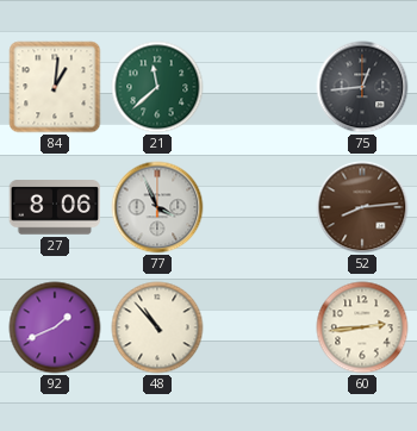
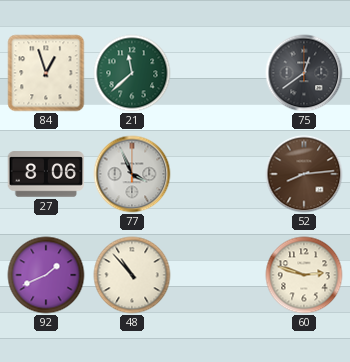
84: 1:01 -> 12:57 (46, 73)
75: 12:44 -> 12:39 (304, 73)
60: 2:44 -> 2:48 (304, 275)
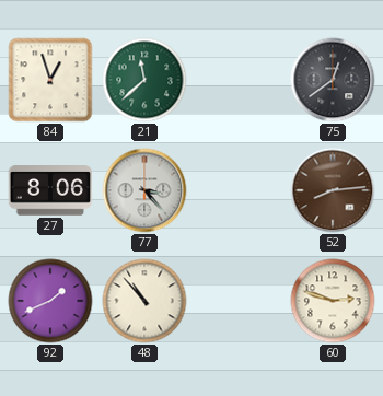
77: 3:56 -> 3:23 (144, 190)
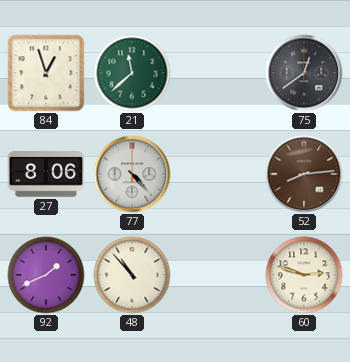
77: 3:23 -> 4:23 (132, 174)
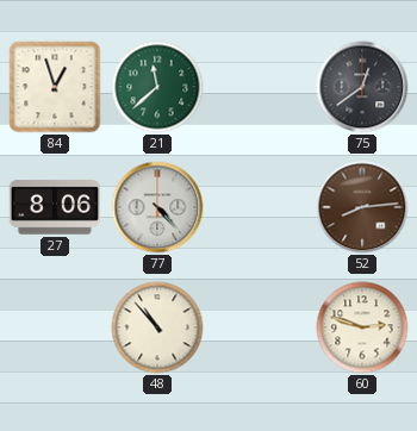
92: 1:41 -> none (46, 275)
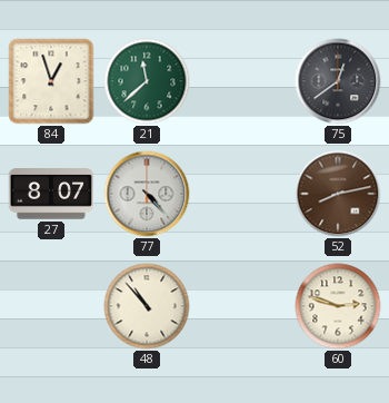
27: 8:06 -> 8:07 (51, 194)
52: 8:14 -> 8:13 (338, 194)
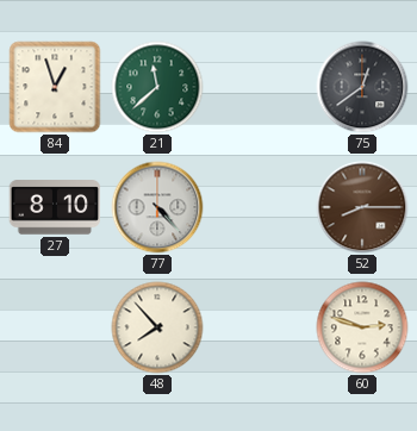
27: 8:07 -> 8:10 (55, 207)
52: 8:13 -> 8:15 (362, 207)
48: 10:53 -> 7:53 (157, 327)
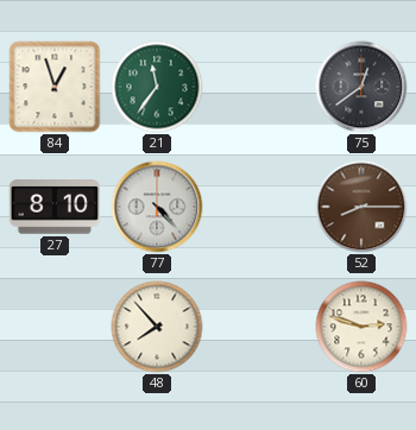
21: 11:38 -> 11:36 (157, 87)
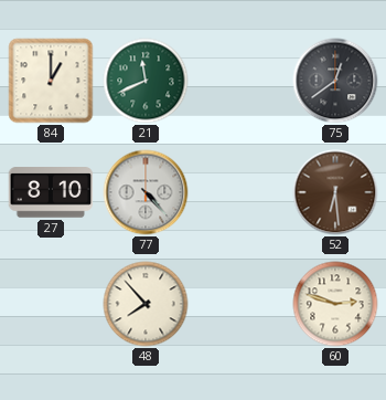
84: 12:57 -> 1:00 (51, 81)
21: 11:36 -> 11:41 (146, 81)
52: 8:15 -> 6:29 (335, 192)
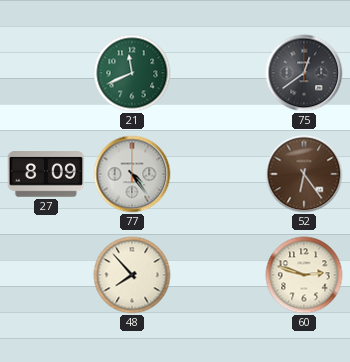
84: 1:00 -> none (51, 81)
27: 8:10 -> 8:09 (46, 174)
77: 4:23 -> 4:24 (132, 174)
52: 6:29 -> 6:24 (304, 174)
